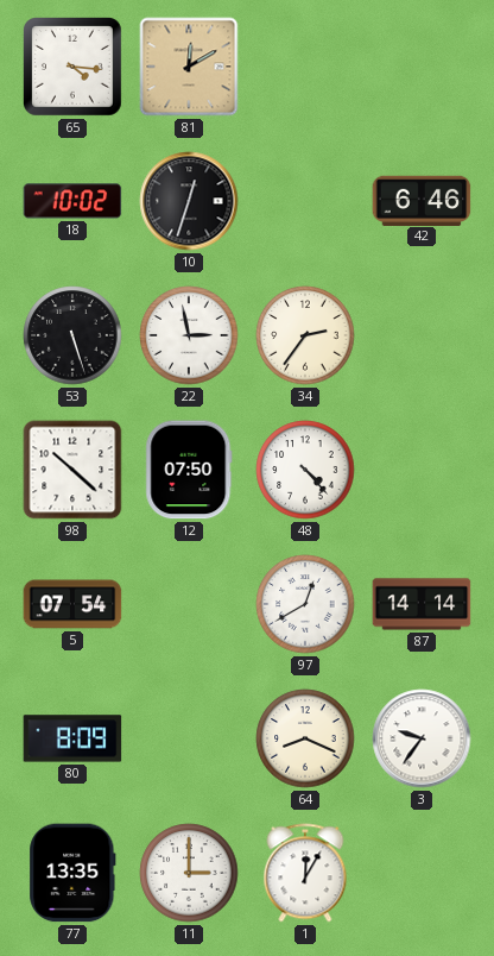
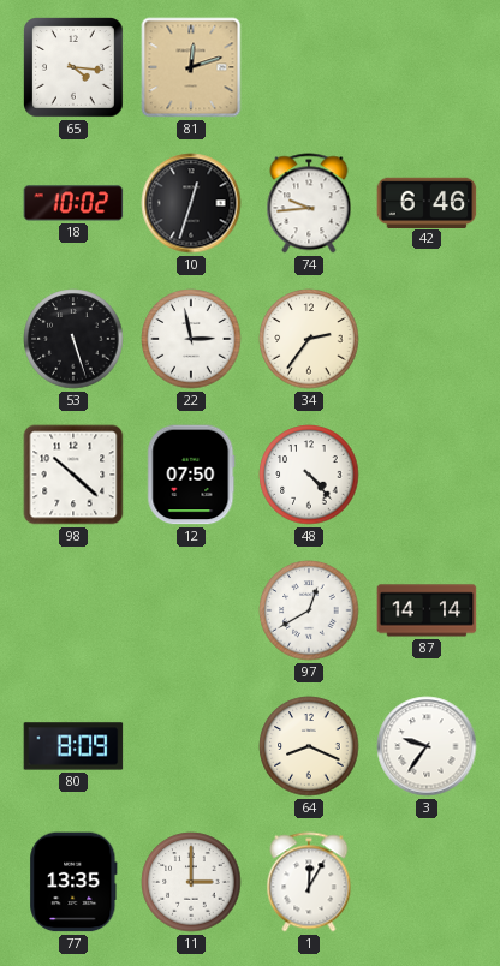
81: 12:10 -> 12:12 (191, 67)
74: none -> 9:44 (309, 203)
5: 07:54 -> none (72, 604)
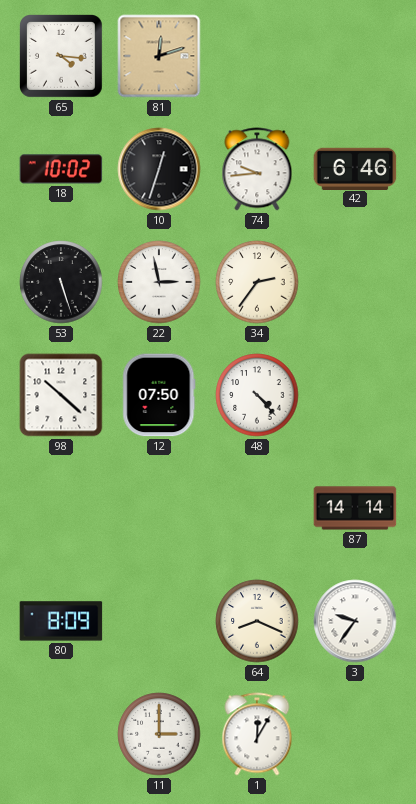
97: 12:40 -> none (309, 610)
77: 13:35 -> none (73, 882)
